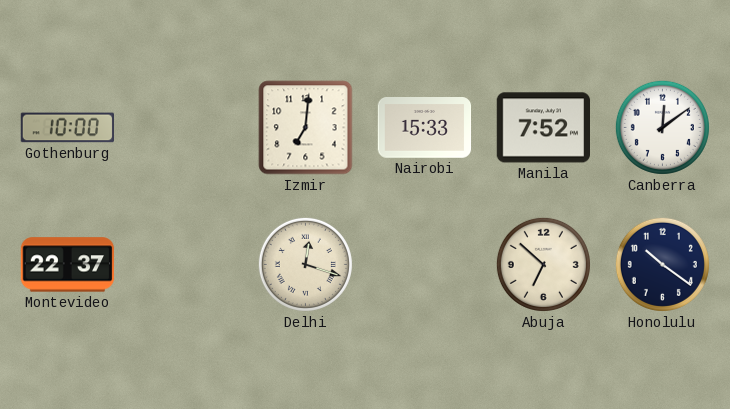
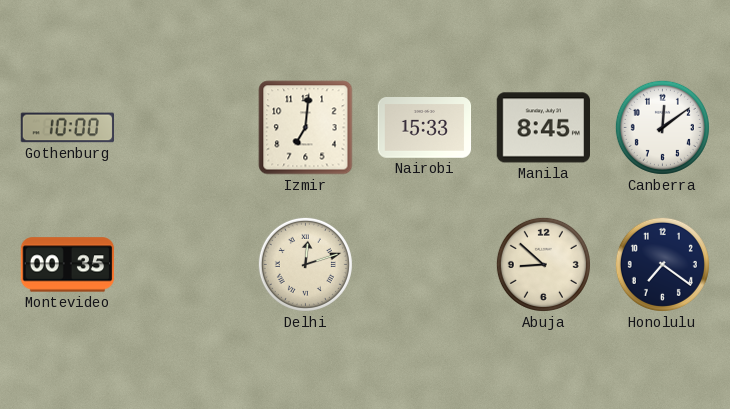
Manila: 7:52 -> 8:45 (543, 128)
Montevideo: 22:37 -> 00:35 (68, 265)
Delhi: 12:18 -> 12:12 (305, 264)
Abuja: 6:52 -> 8:52 (543, 264)
Honolulu: 10:21 -> 7:21 (662, 264)
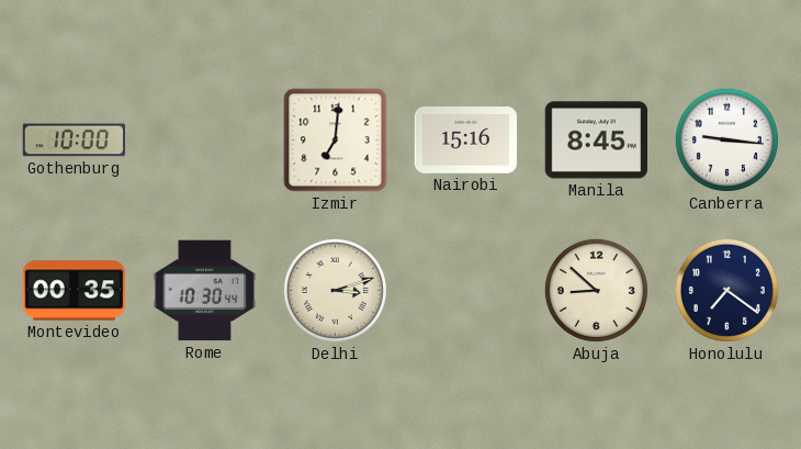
Nairobi: 15:33 -> 15:16 (466, 141)
Canberra: 12:09 -> 9:16 (726, 139)
Rome: none -> 10:30 (205, 291)
Delhi: 12:12 -> 3:12 (335, 290)
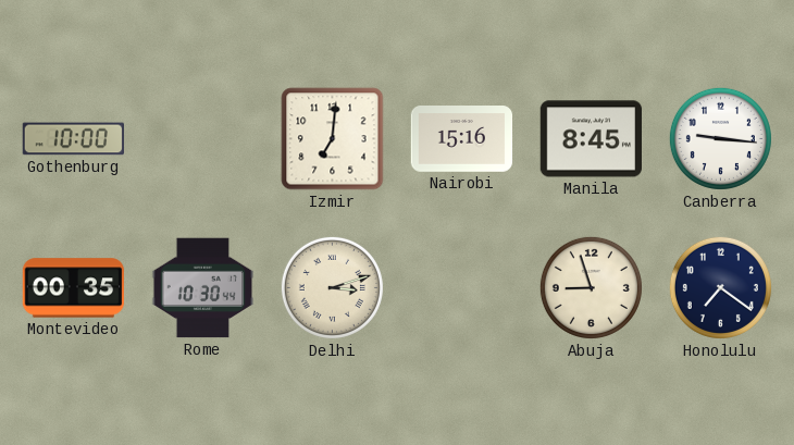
Abuja: 8:52 -> 8:57 (591, 287)
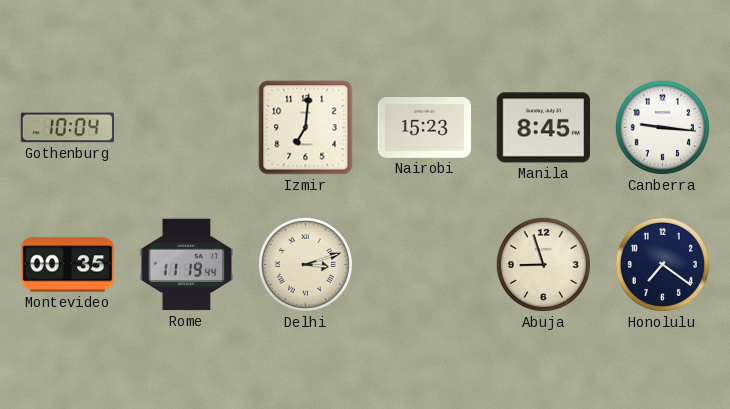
Gothenburg: 10:00 -> 10:04 (67, 128)
Nairobi: 15:16 -> 15:23 (425, 128)
Rome: 10:30 -> 11:19 (187, 265)
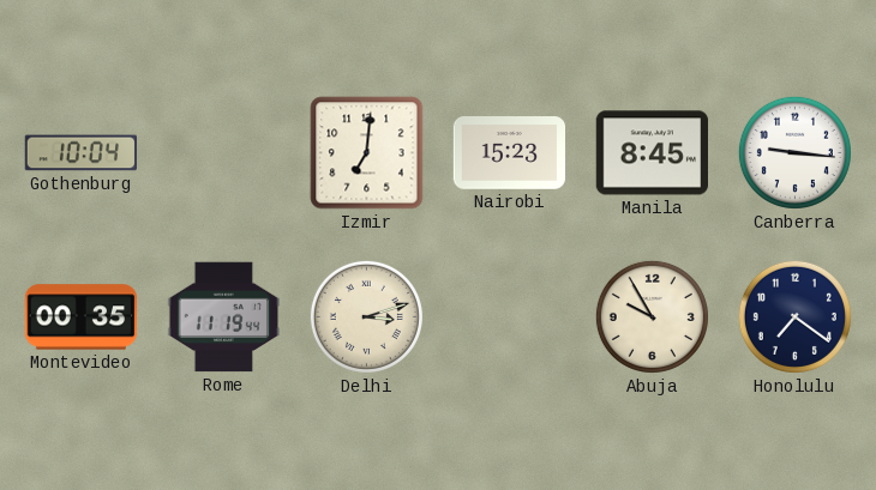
Abuja: 8:57 -> 9:55 (652, 316)
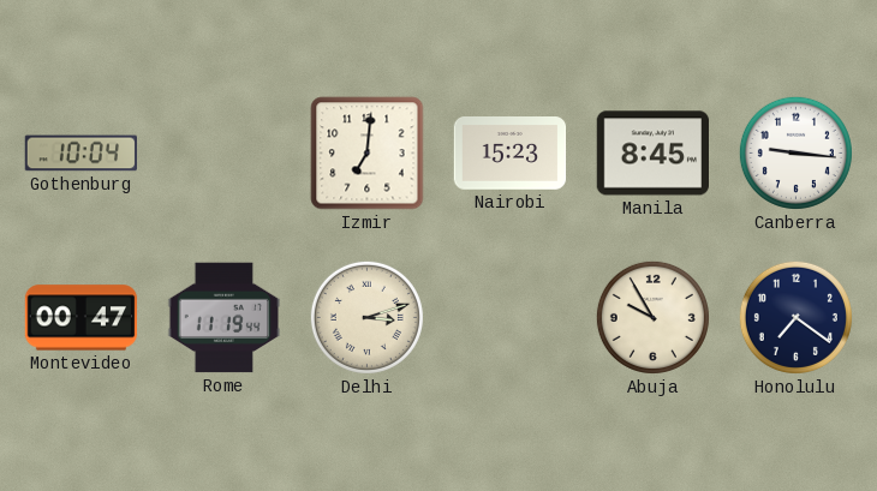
Montevideo: 00:35 -> 00:47 (82, 318)
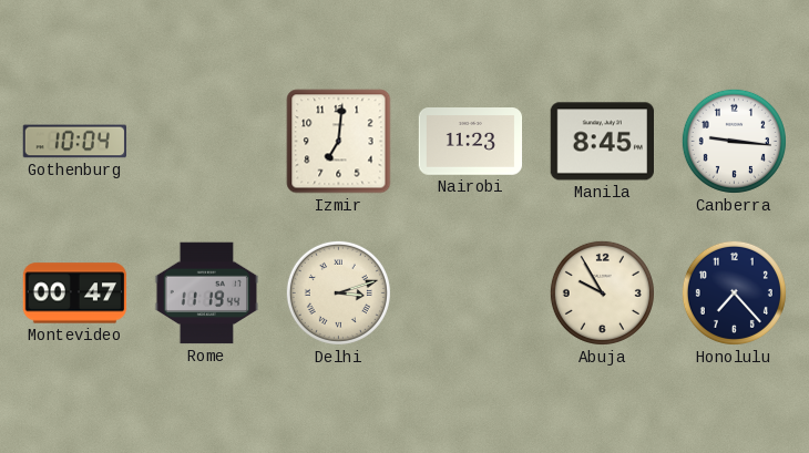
Nairobi: 15:23 -> 11:23 (471, 142)
Honolulu: 7:21 -> 7:23 (734, 292)
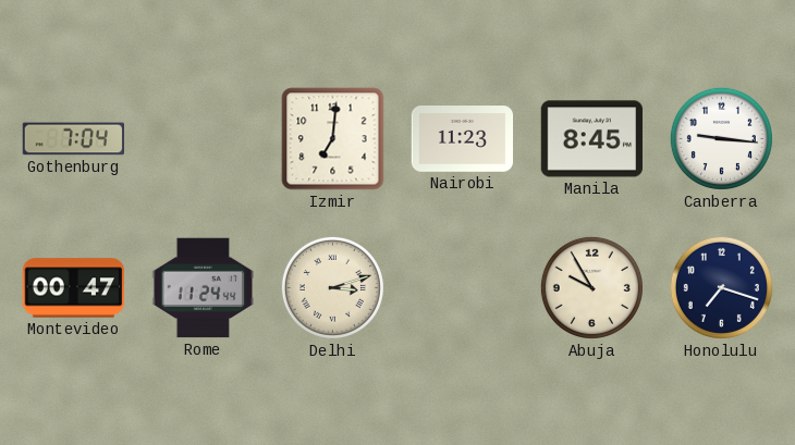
Gothenburg: 10:04 -> 7:04 (73, 139)
Rome: 11:19 -> 11:24 (204, 288)
Honolulu: 7:23 -> 7:18 (721, 287)
